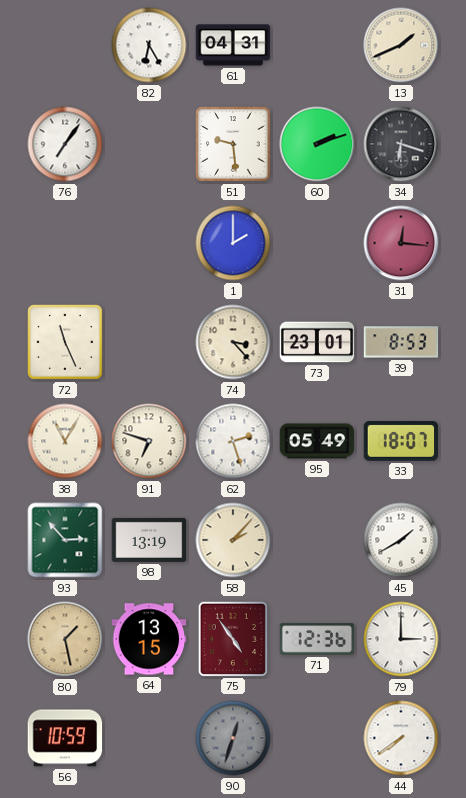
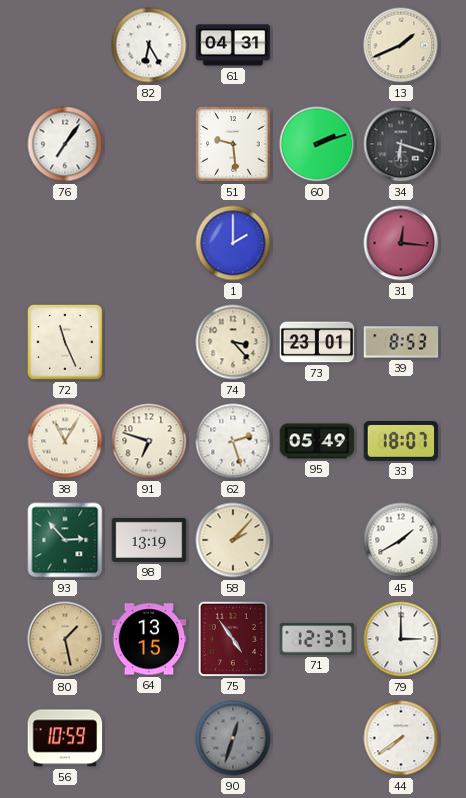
71: 12:36 -> 12:37 (317, 639)
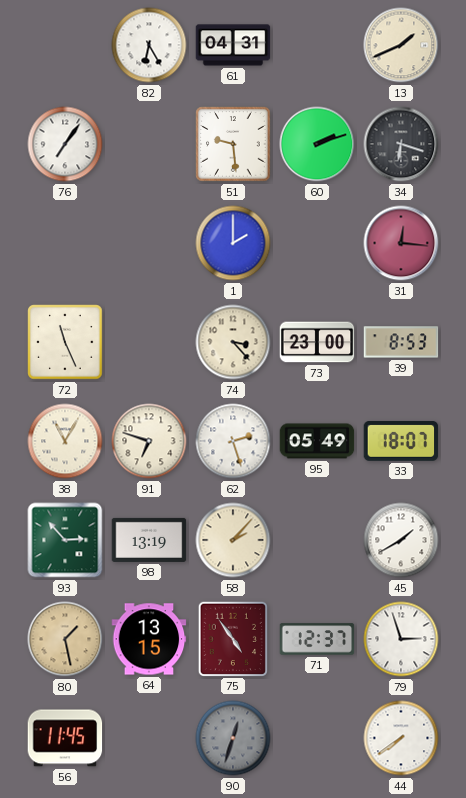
73: 23:01 -> 23:00 (317, 342)
79: 3:00 -> 2:57 (401, 639)
56: 10:59 -> 11:45 (65, 738)
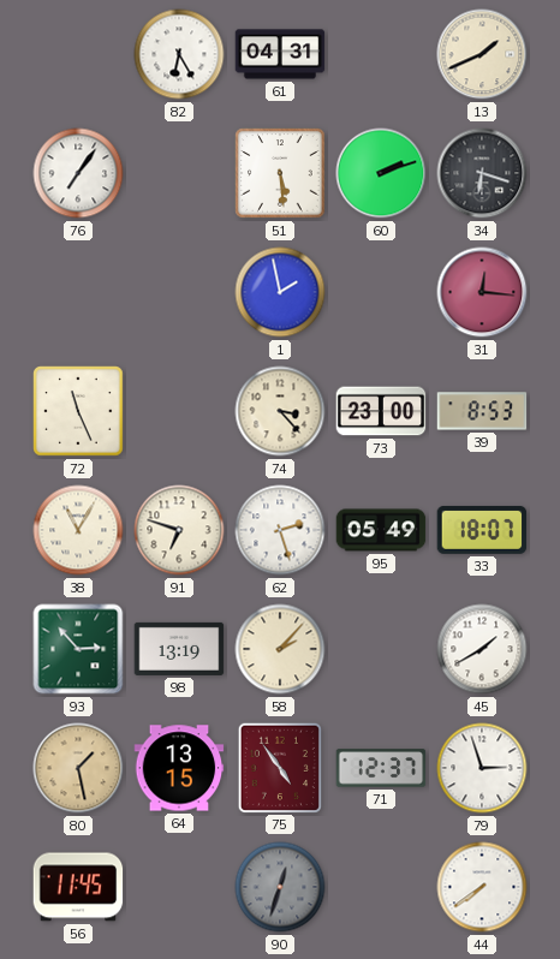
51: 9:29 -> 5:29 (280, 173)
1: 2:00 -> 1:58 (280, 292)
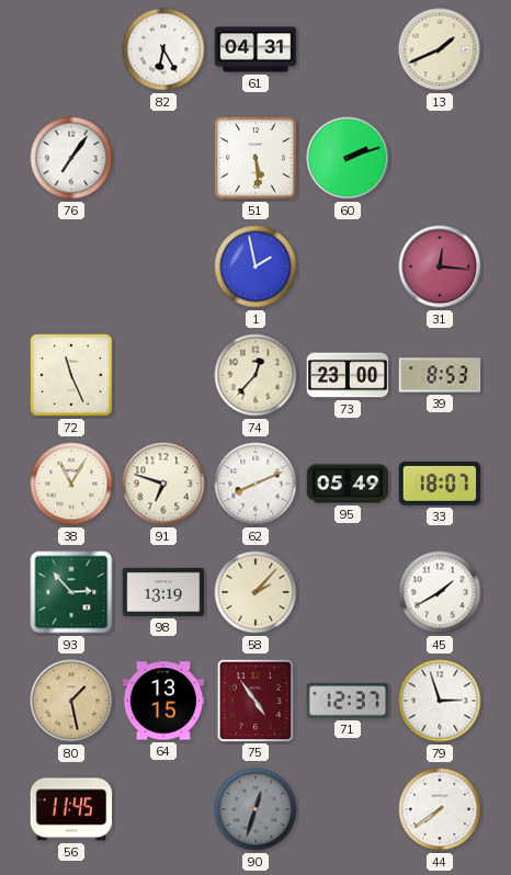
34: 6:18 -> none (482, 173)
74: 3:23 -> 12:37 (256, 375)
62: 2:27 -> 8:11 (256, 484)
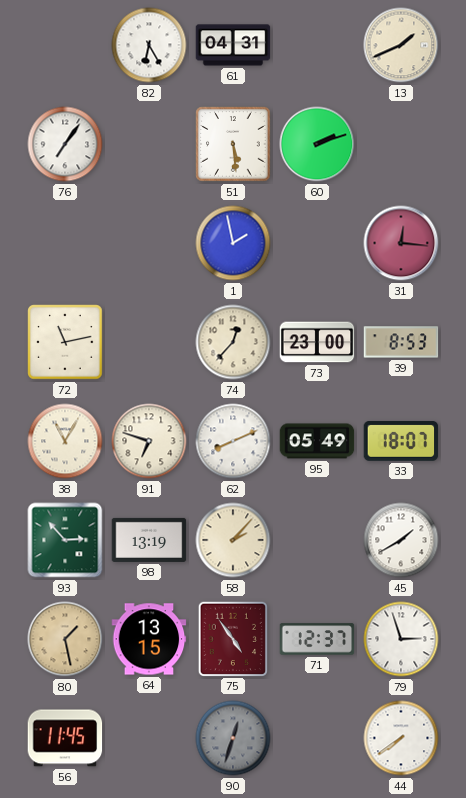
72: 11:26 -> 11:13 (65, 342)
